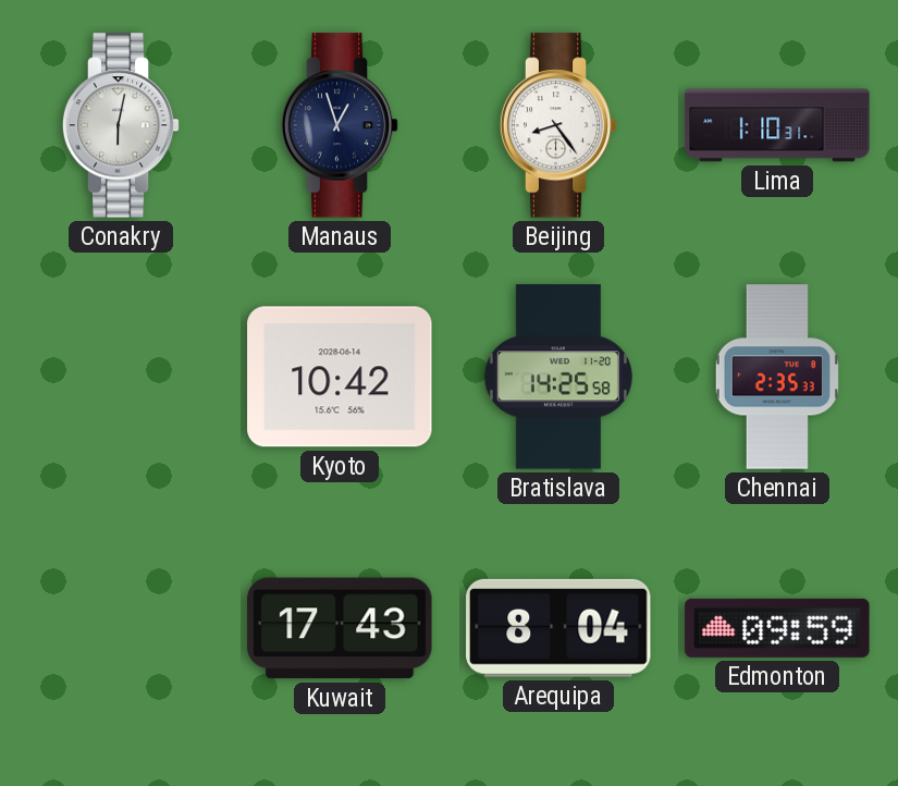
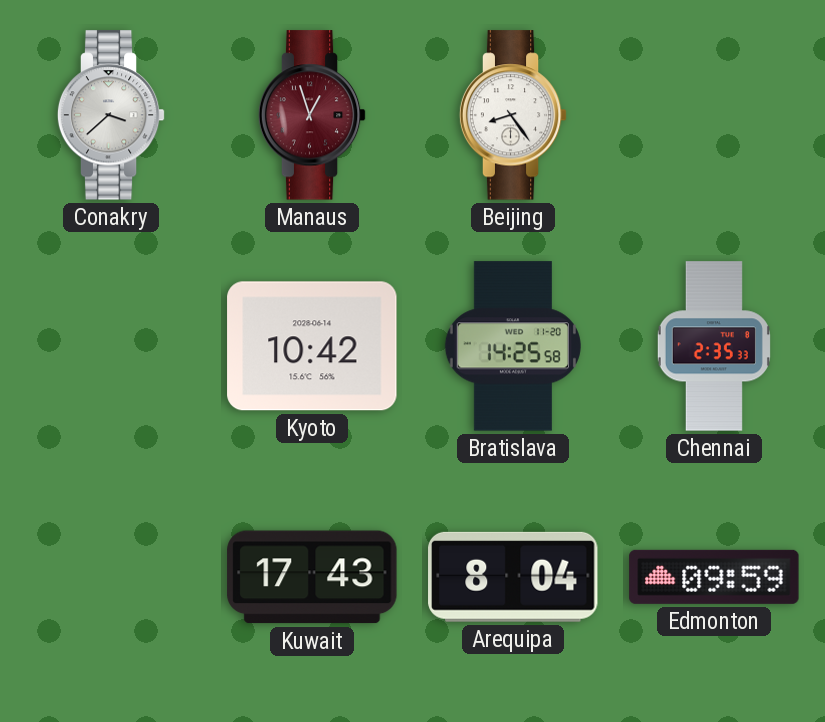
Conakry: 6:02 -> 3:38 (111, 115)
Manaus dial: navy -> burgundy (312, 115)
Lima: 1:10 -> none (777, 125)
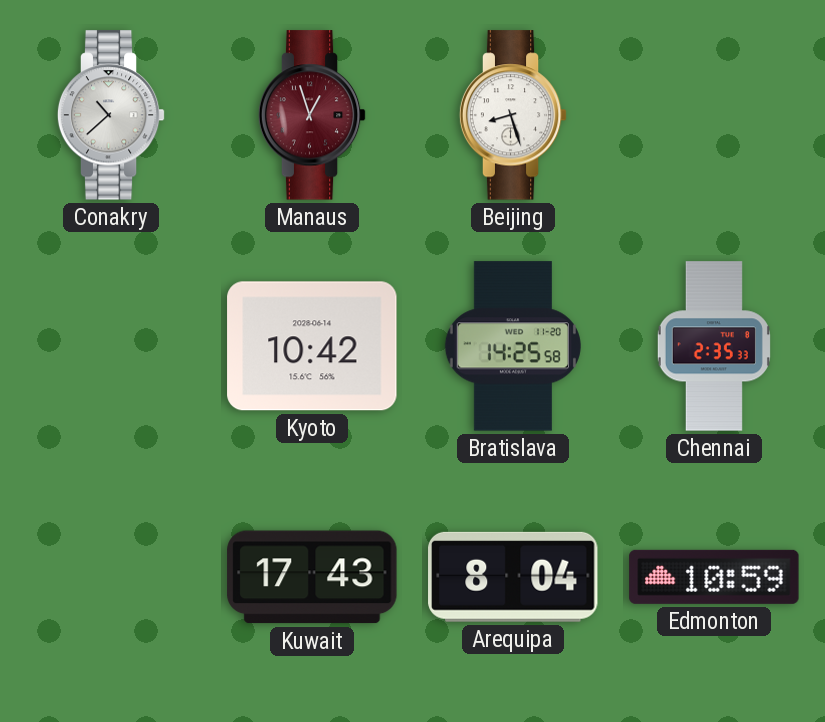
Conakry: 3:38 -> 10:38 (111, 115)
Beijing: 8:24 -> 8:27 (513, 115)
Edmonton: 09:59 -> 10:59 (714, 577)
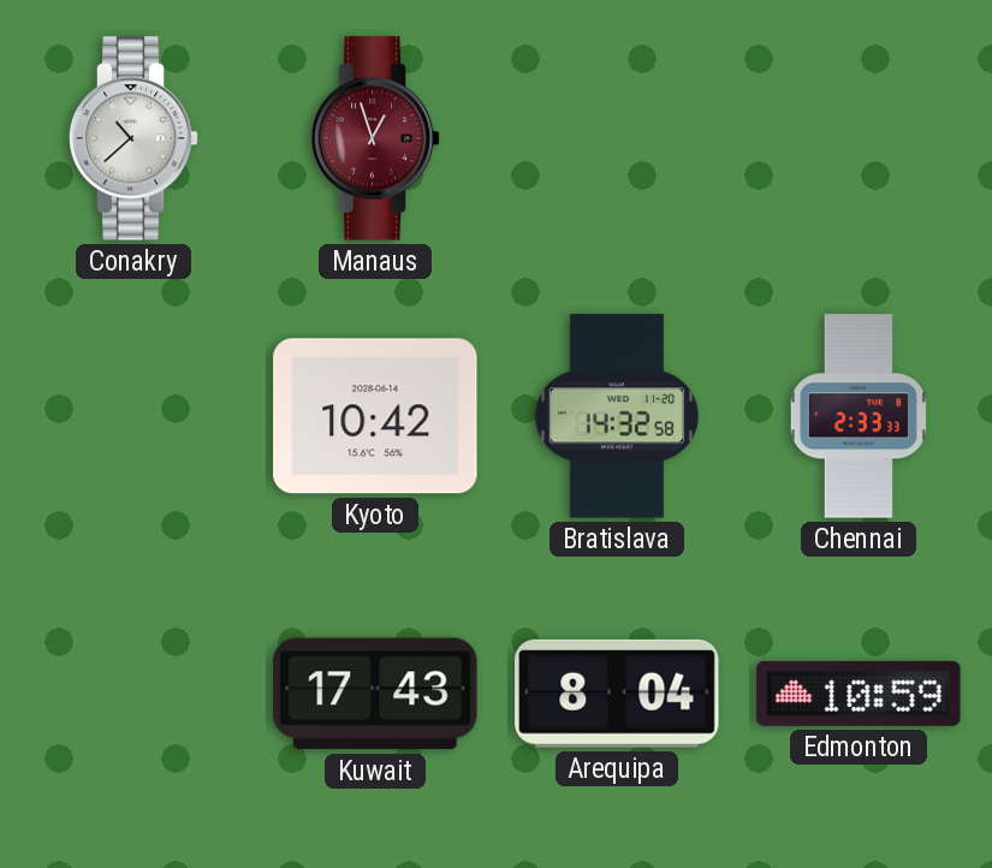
Beijing: 8:27 -> none (513, 115)
Bratislava: 14:25 -> 14:32 (617, 416)
Chennai: 2:35 -> 2:33 (859, 416)
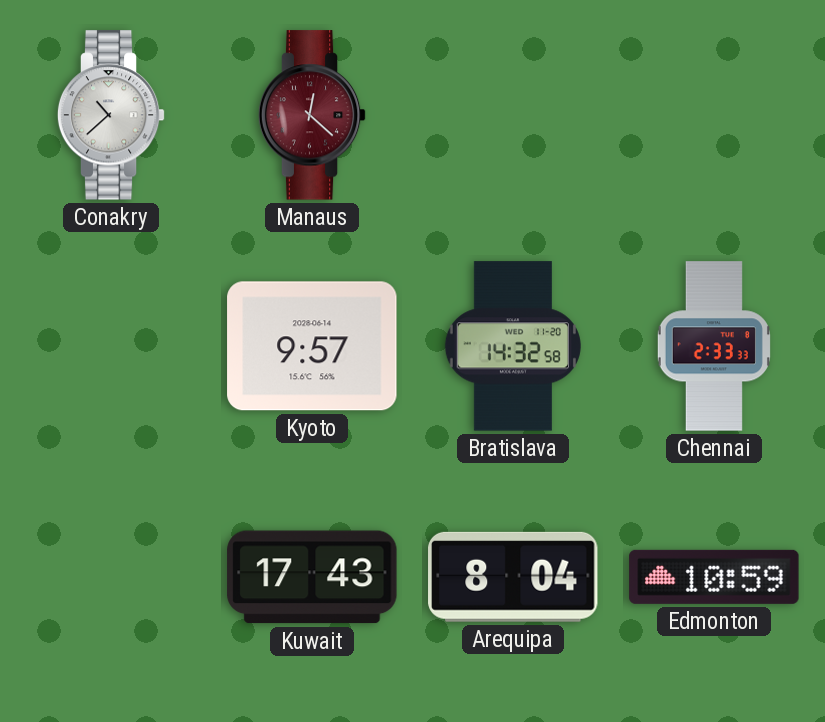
Manaus: 12:57 -> 12:22 (312, 115)
Kyoto: 10:42 -> 9:57 (312, 346)
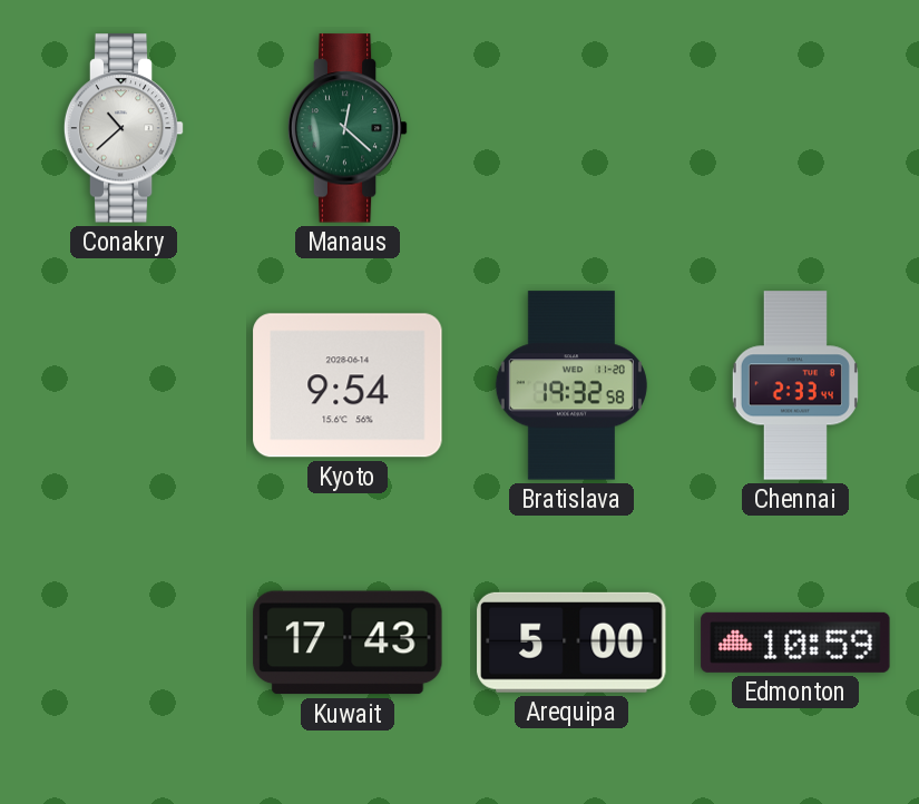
Manaus dial: burgundy -> green (348, 128)
Kyoto: 9:57 -> 9:54 (348, 385)
Bratislava: 14:32 -> 19:32 (571, 385)
Chennai: 2:33:33 -> 2:33:44 (795, 385)
Arequipa: 8:04 -> 5:00 (571, 643)
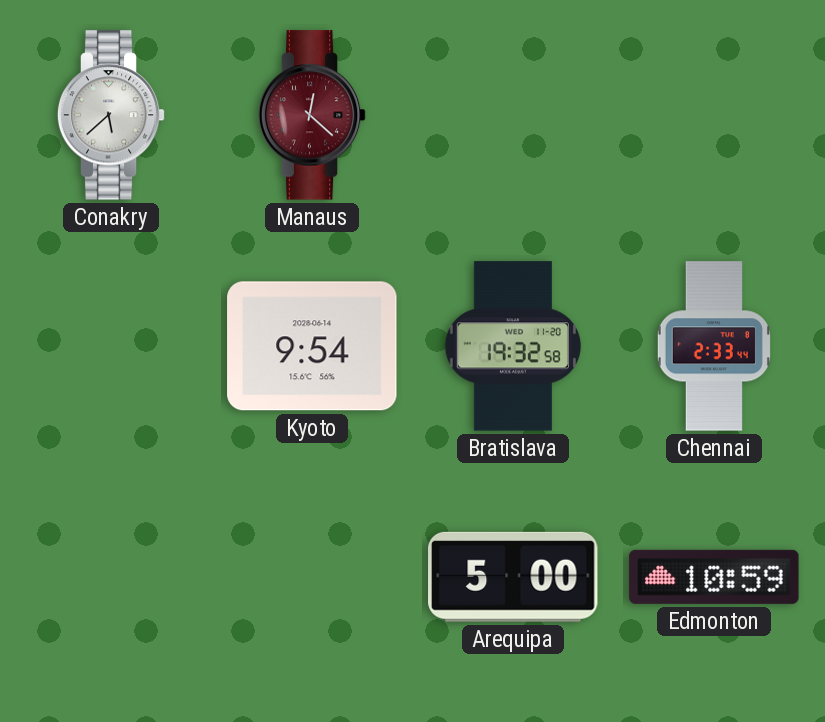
Conakry: 10:38 -> 5:38 (111, 115)
Manaus dial: green -> burgundy (312, 115)
Kuwait: 17:43 -> none (348, 643)
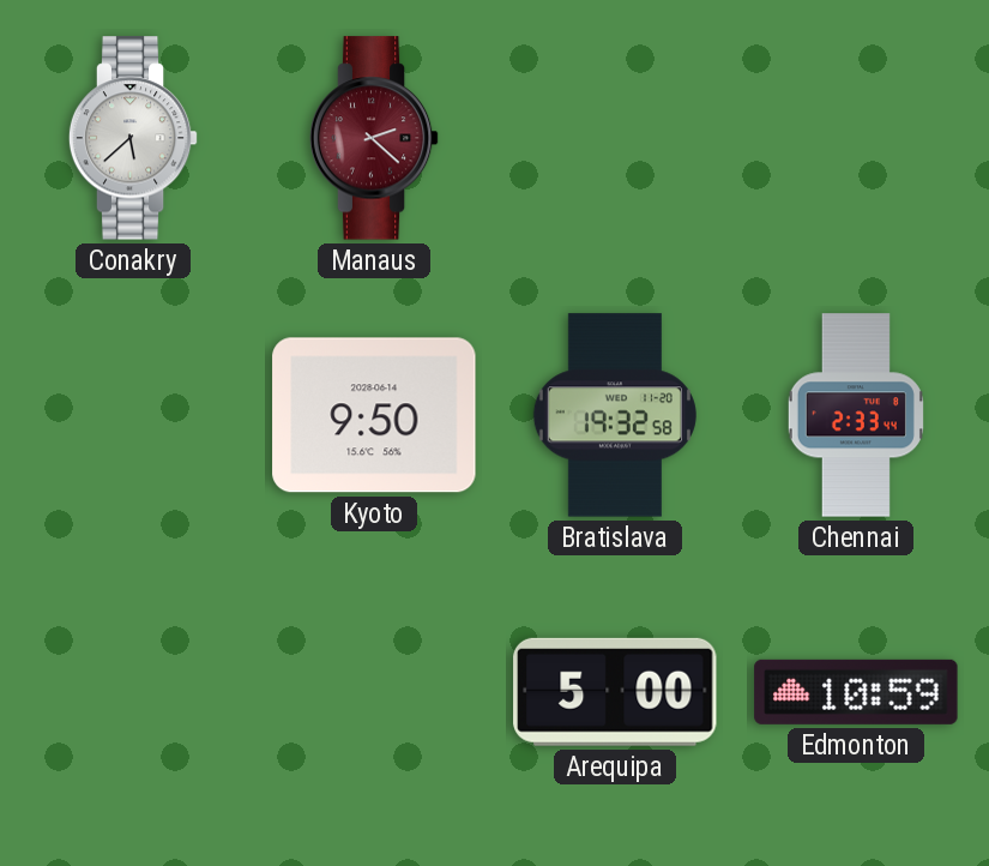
Manaus: 12:22 -> 2:22 (374, 138)
Kyoto: 9:54 -> 9:50 (374, 415)
